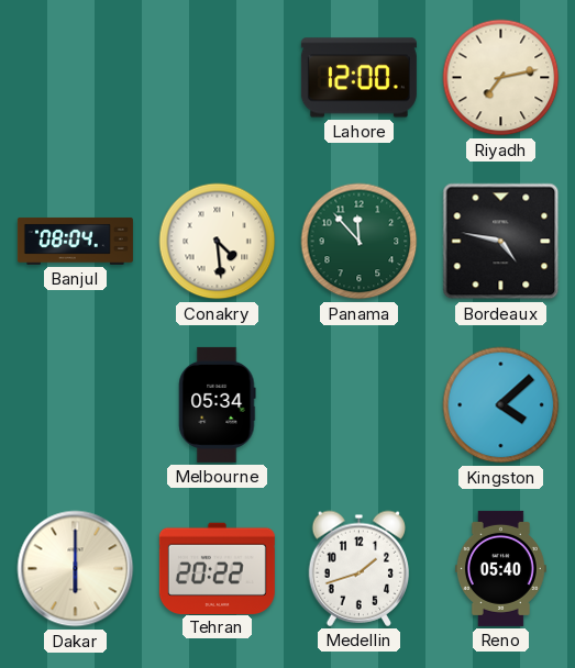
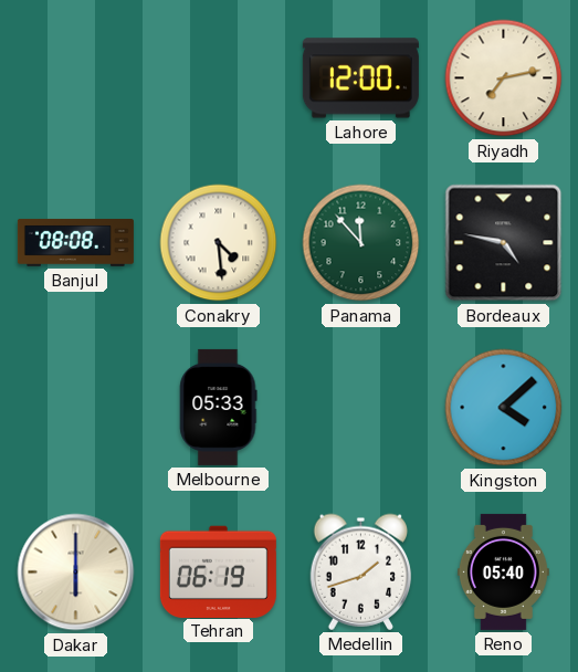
Banjul: 08:04 -> 08:08 (75, 242)
Melbourne: 05:34 -> 05:33 (219, 407)
Tehran: 20:22 -> 06:19 (218, 571)
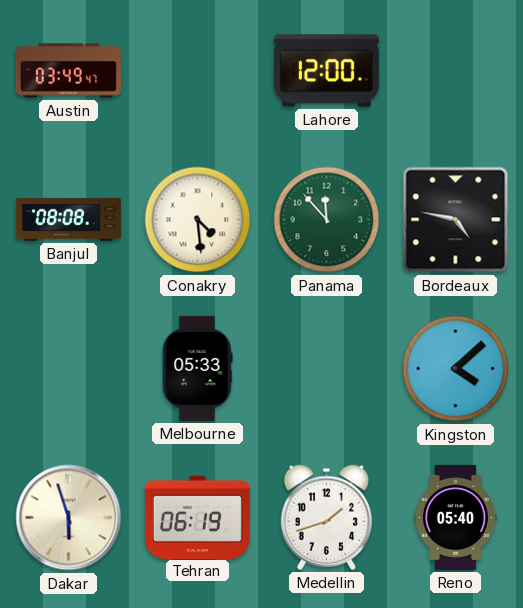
Austin: none -> 03:49 (68, 71)
Riyadh: 7:13 -> none (504, 78)
Dakar: 6:00 -> 5:57 (69, 518)
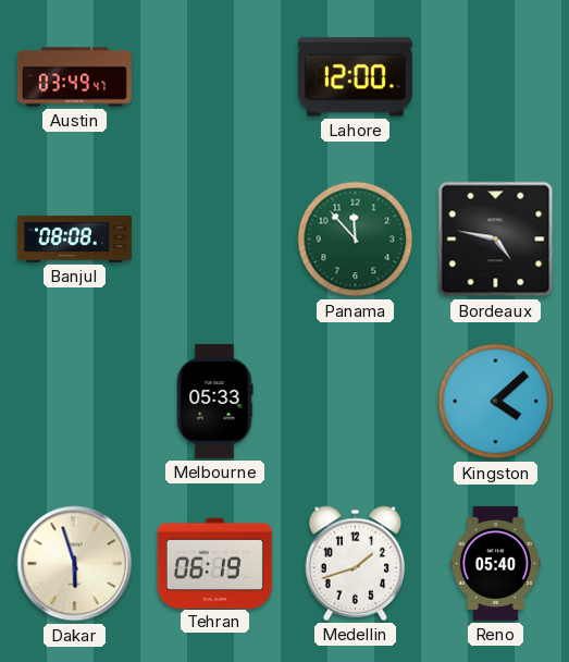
Conakry: 4:29 -> none (198, 220)
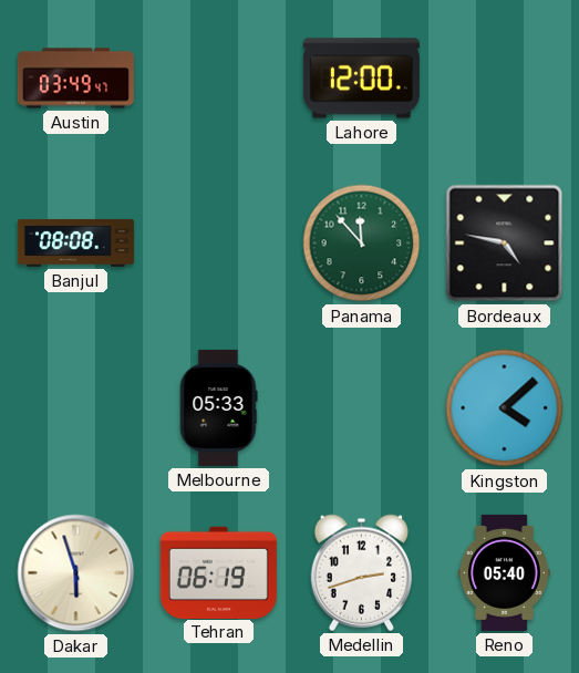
Medellin: 1:42 -> 2:42 (362, 572)
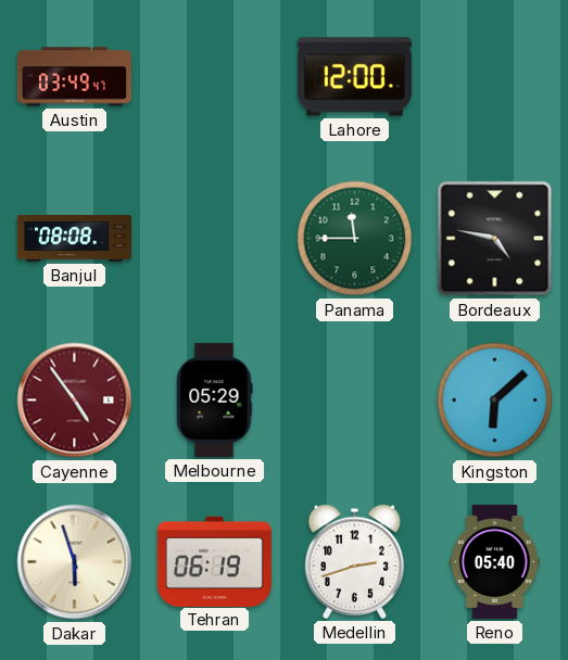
Panama: 11:53 -> 11:45 (355, 239)
Cayenne: none -> 4:54 (75, 401)
Melbourne: 05:33 -> 05:29 (215, 399)
Kingston: 4:08 -> 6:08 (495, 401)
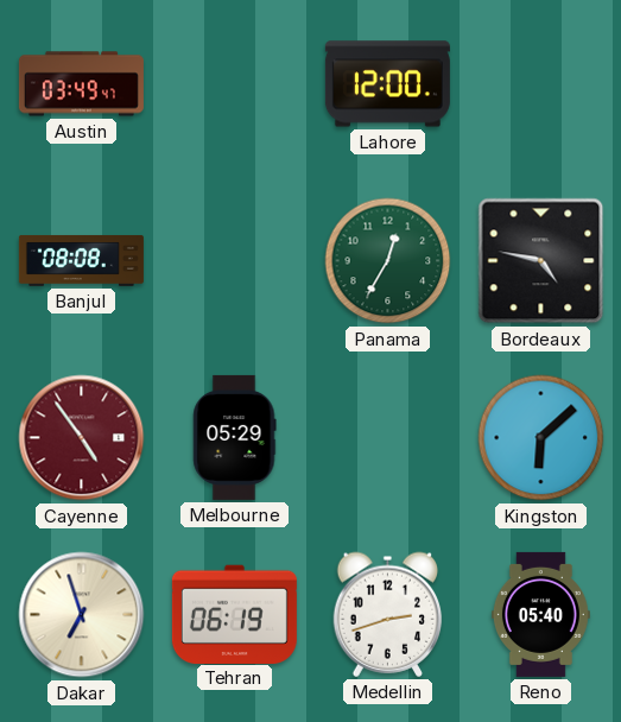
Panama: 11:45 -> 12:35 (388, 261)
Dakar: 5:57 -> 6:57 (82, 615)
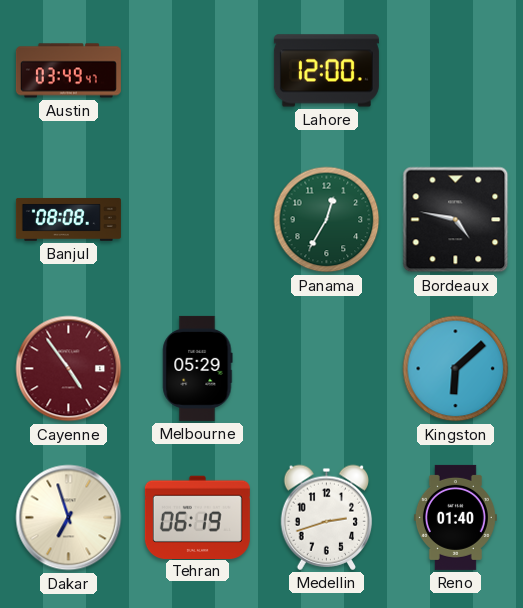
Reno: 05:40 -> 01:40 (455, 517)
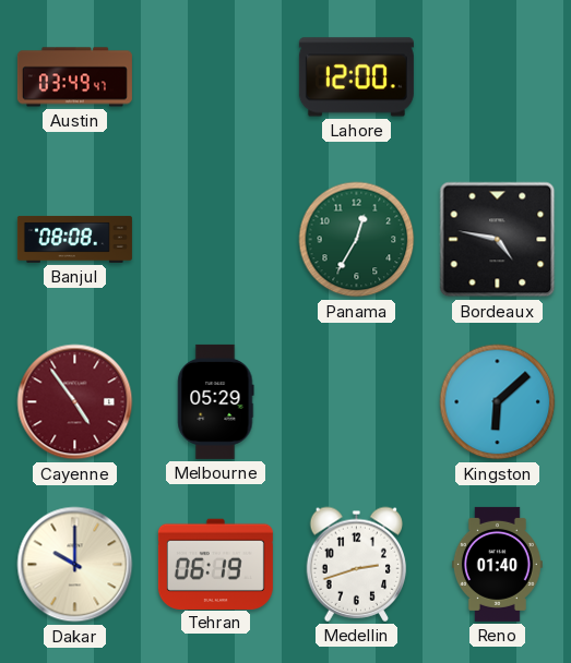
Dakar: 6:57 -> 10:00 (75, 565)
